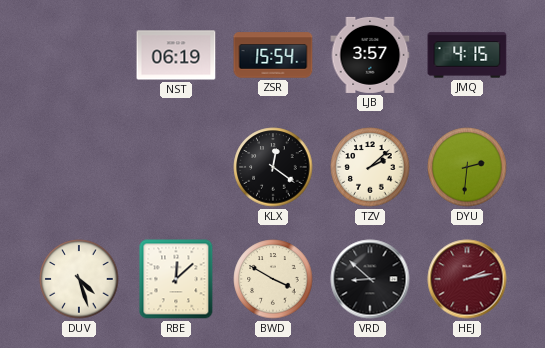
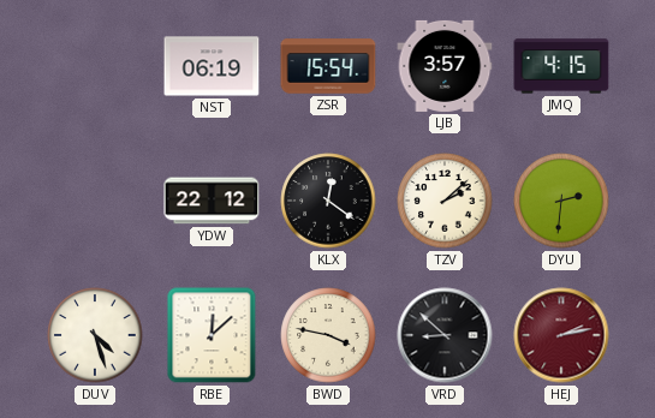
YDW: none -> 22:12 (212, 201)
BWD: 3:50 -> 3:47 (328, 335)
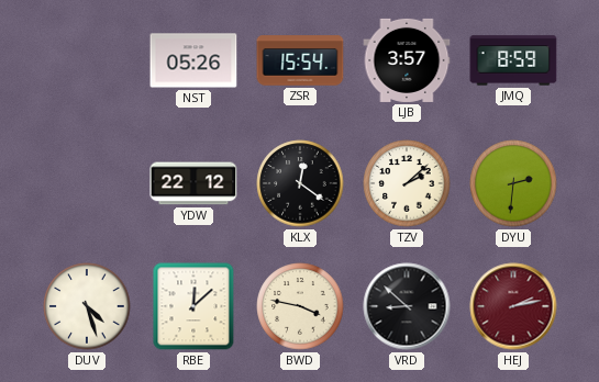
NST: 06:19 -> 05:26 (193, 60)
JMQ: 4:15 -> 8:59 (513, 60)
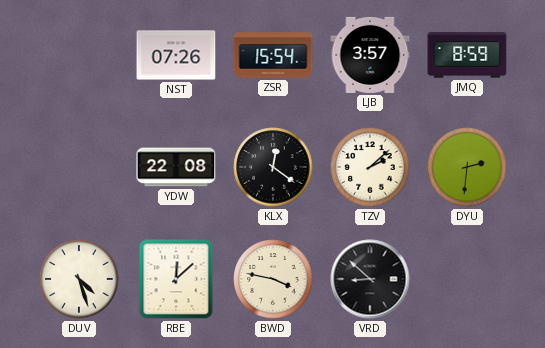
NST: 05:26 -> 07:26 (176, 55)
YDW: 22:12 -> 22:08 (176, 167)
HEJ: 2:13 -> none (513, 306)
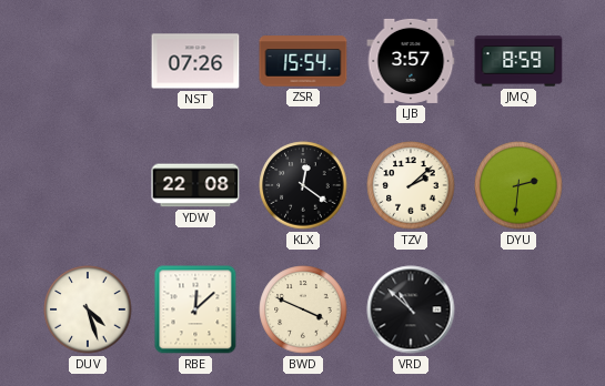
BWD: 3:47 -> 3:49 (303, 309)
VRD: 8:52 -> 10:52 (411, 309)
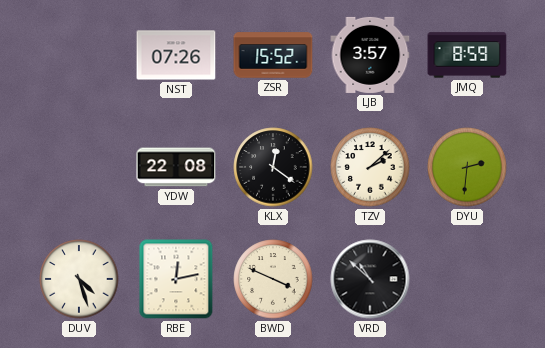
ZSR: 15:54 -> 15:52 (273, 55)
RBE: 12:08 -> 12:13 (176, 279)
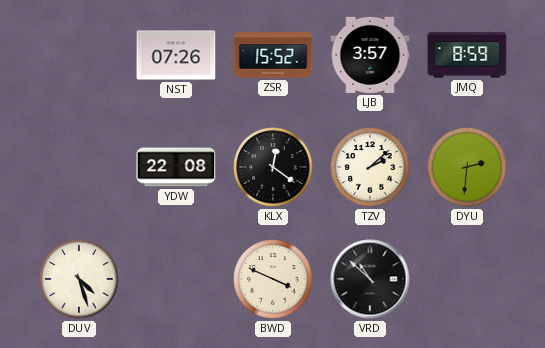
RBE: 12:13 -> none (176, 279)
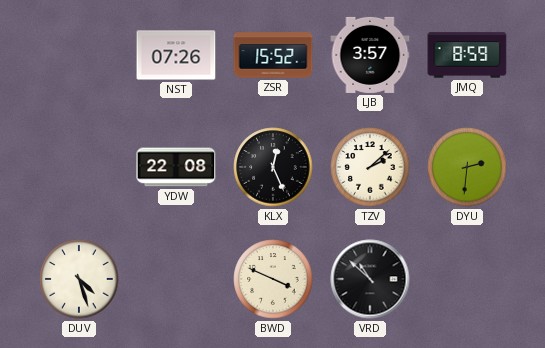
KLX: 12:21 -> 12:26 (273, 167)
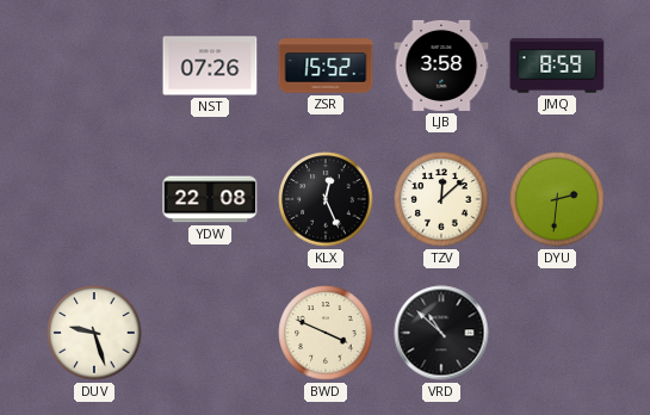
LJB: 3:57 -> 3:58 (441, 66)
TZV: 2:08 -> 12:08 (441, 199)
DUV: 4:27 -> 9:27 (94, 333)
